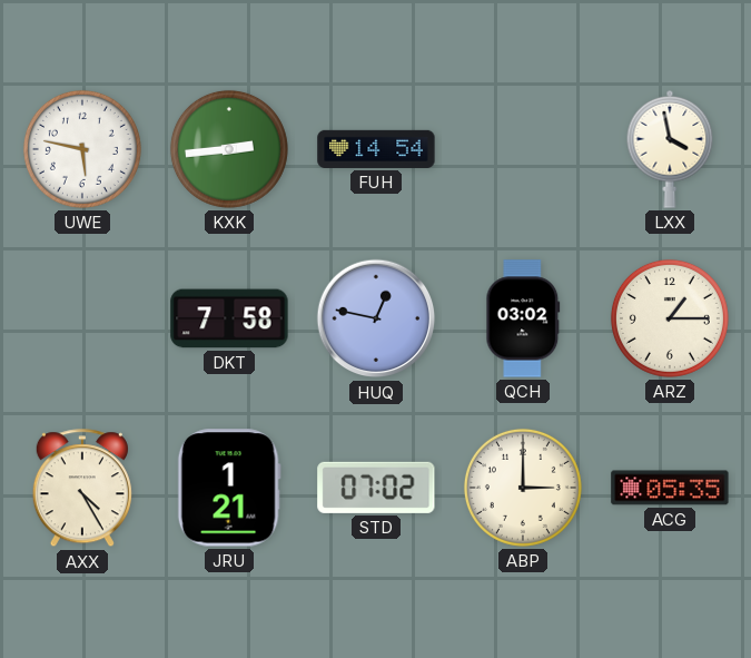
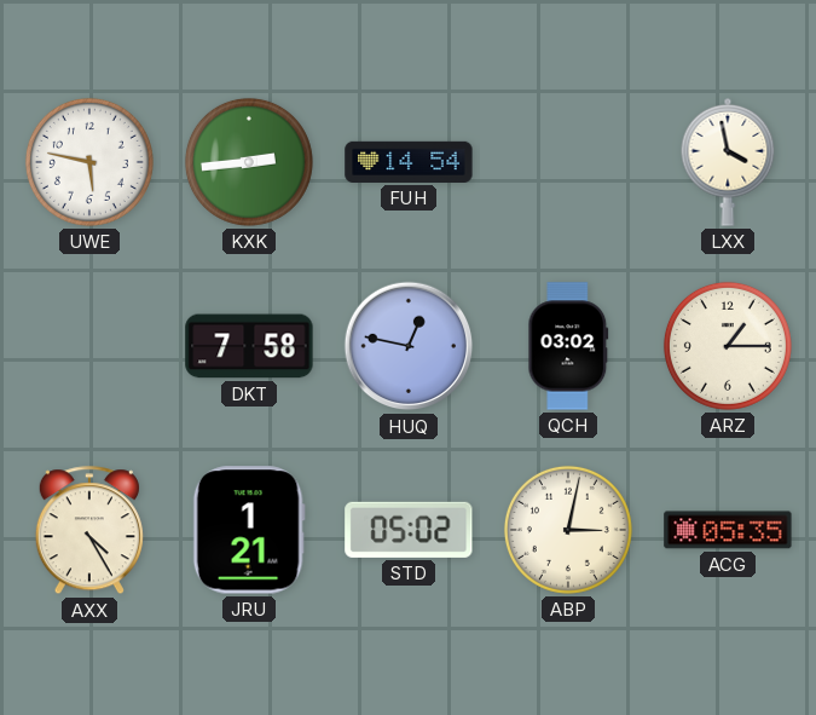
STD: 07:02 -> 05:02 (409, 530)
ABP: 3:00 -> 3:02 (568, 530)
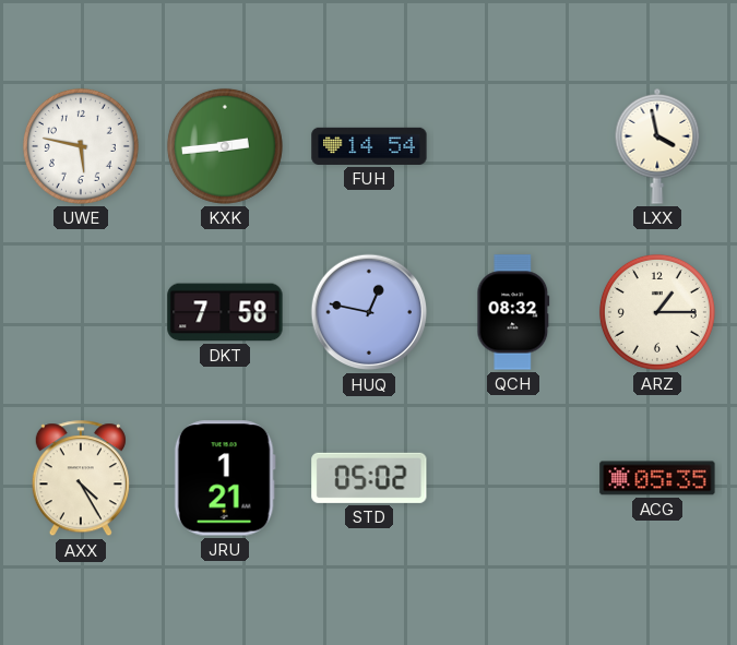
QCH: 03:02 -> 08:32 (513, 312)
ABP: 3:02 -> none (568, 530)
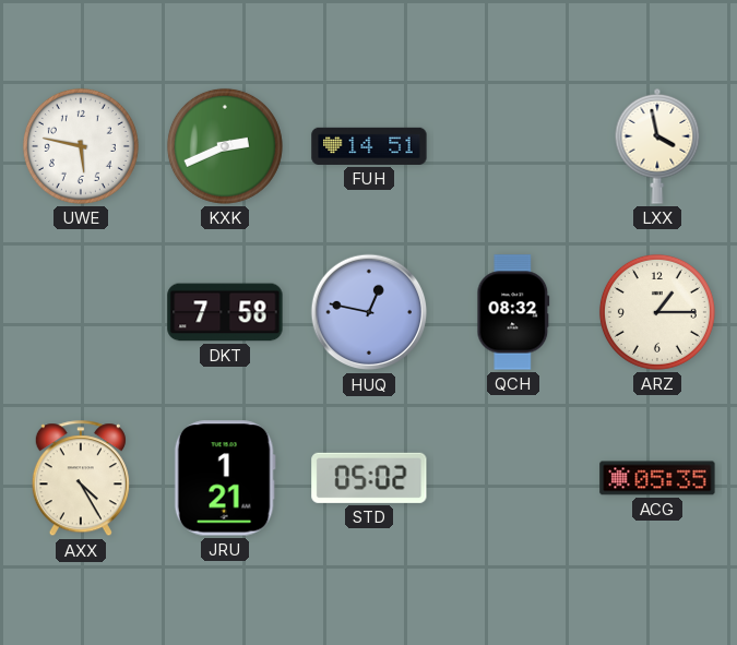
KXK: 2:44 -> 2:41 (225, 146)
FUH: 14:54 -> 14:51 (369, 146)
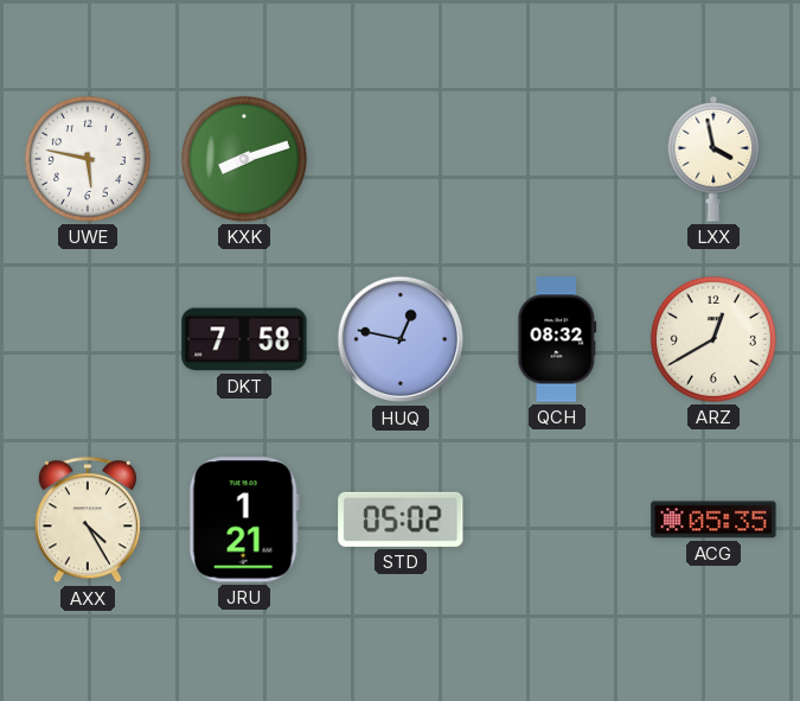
KXK: 2:41 -> 8:12 (244, 159)
FUH: 14:51 -> none (369, 146)
ARZ: 1:15 -> 12:40 (713, 339)
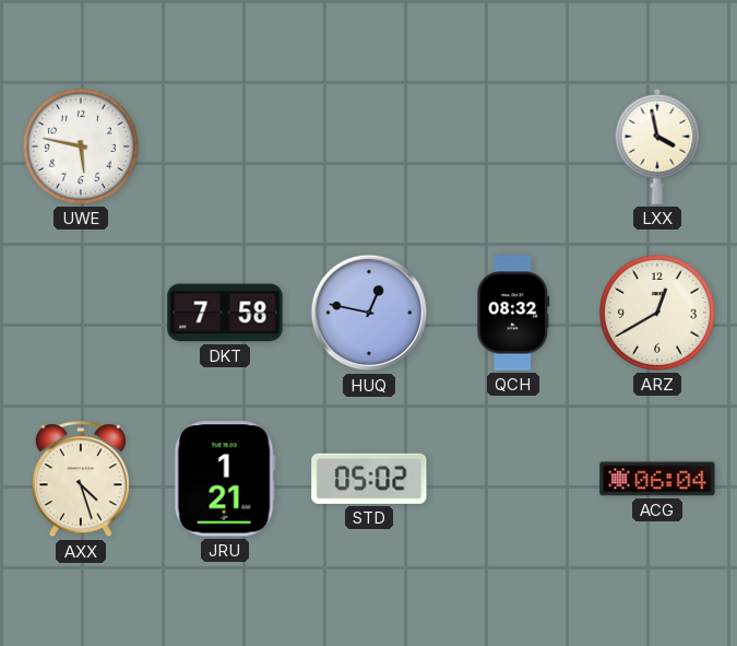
KXK: 8:12 -> none (244, 159)
AXX: 4:25 -> 4:27 (81, 480)
ACG: 05:35 -> 06:04 (657, 479)
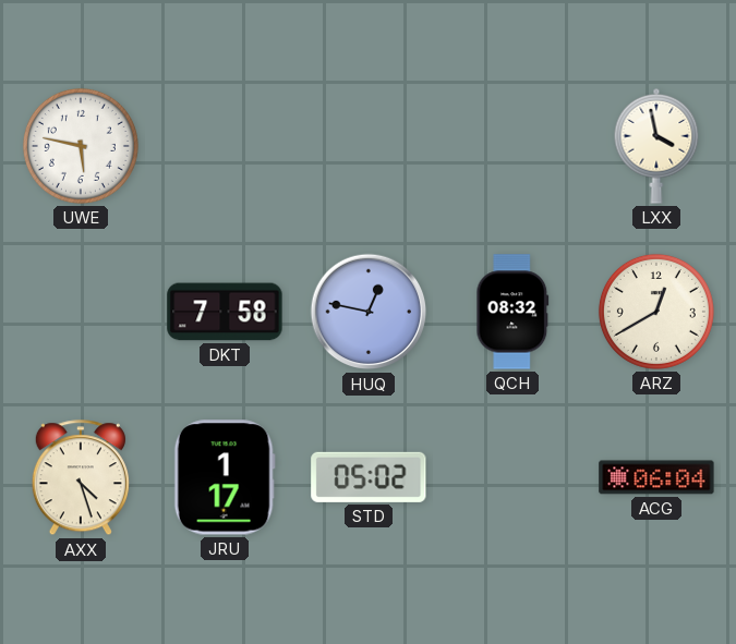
JRU: 1:21 -> 1:17 (225, 477)
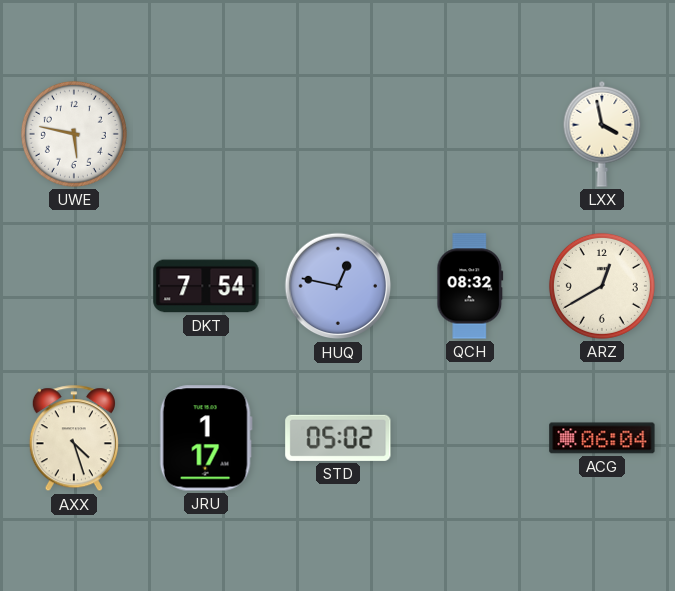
DKT: 7:58 -> 7:54 (206, 286)
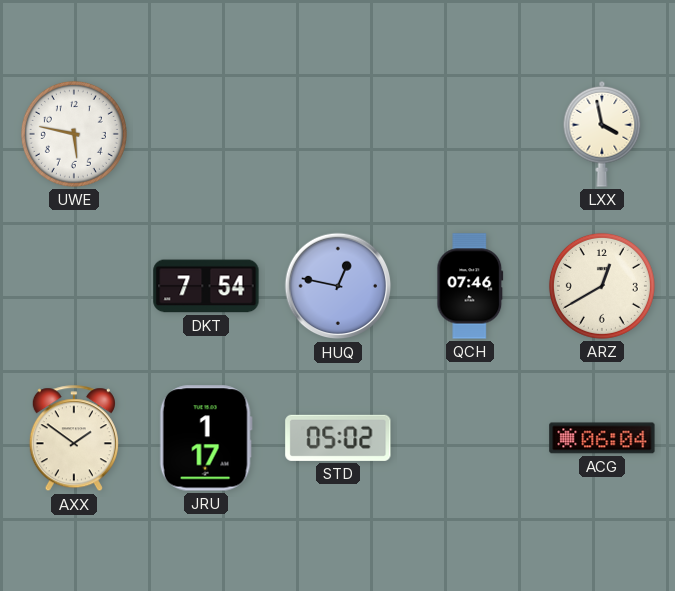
QCH: 08:32 -> 07:46 (470, 286)
AXX: 4:27 -> 1:51 (74, 439)
